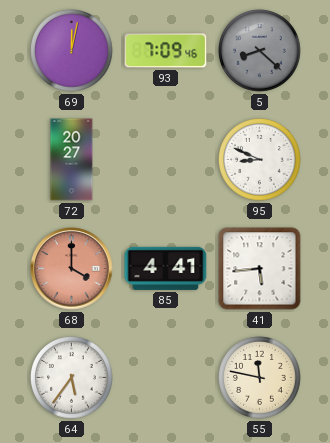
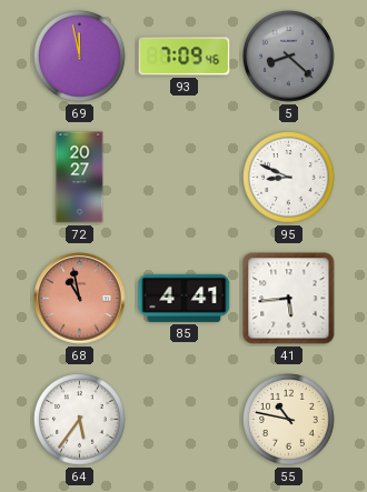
69: 12:02 -> 11:58 (80, 57)
68: 4:00 -> 10:58 (80, 299)
55: 11:47 -> 10:47 (289, 420)
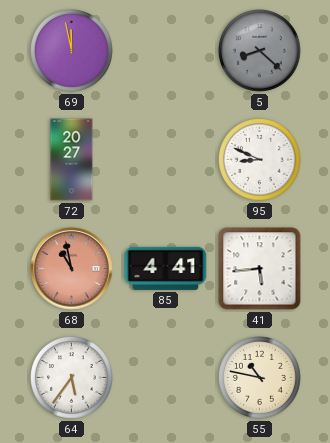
93: 7:09 -> none (185, 57)
